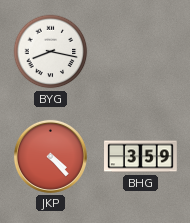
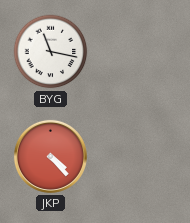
BYG: 8:17 -> 11:17 (51, 52)
BHG: 3:59 -> none (141, 157)
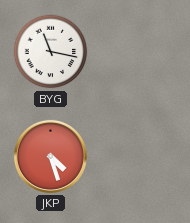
JKP: 4:23 -> 4:27 (50, 156)
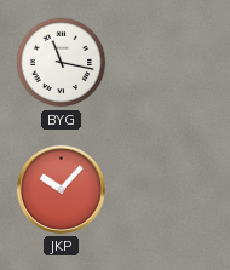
JKP: 4:27 -> 10:07 (61, 189)
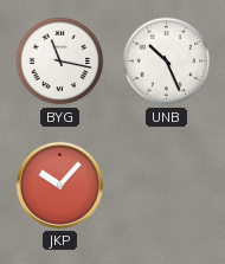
UNB: none -> 10:26 (167, 62)
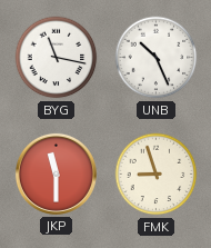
JKP: 10:07 -> 11:30 (56, 173)
FMK: none -> 8:57 (157, 175)
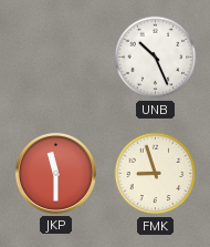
BYG: 11:17 -> none (57, 58)
